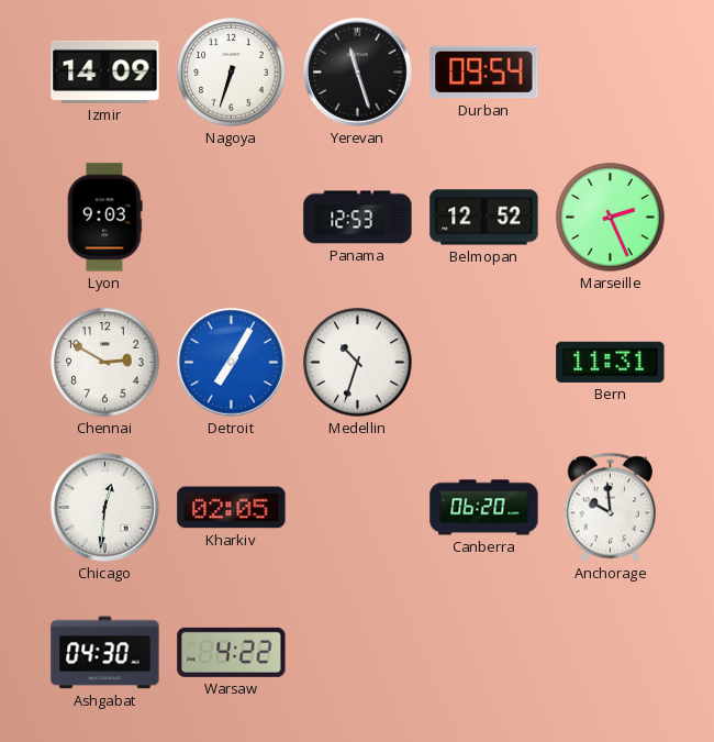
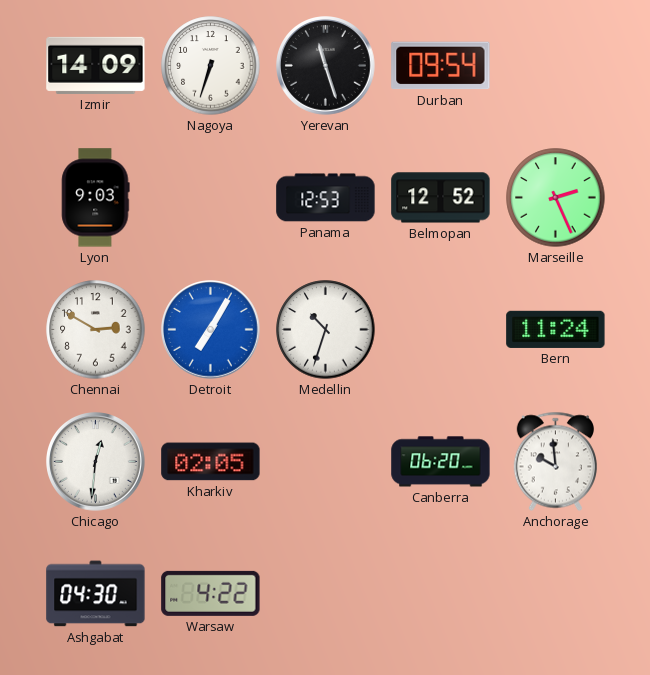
Bern: 11:31 -> 11:24 (556, 329)
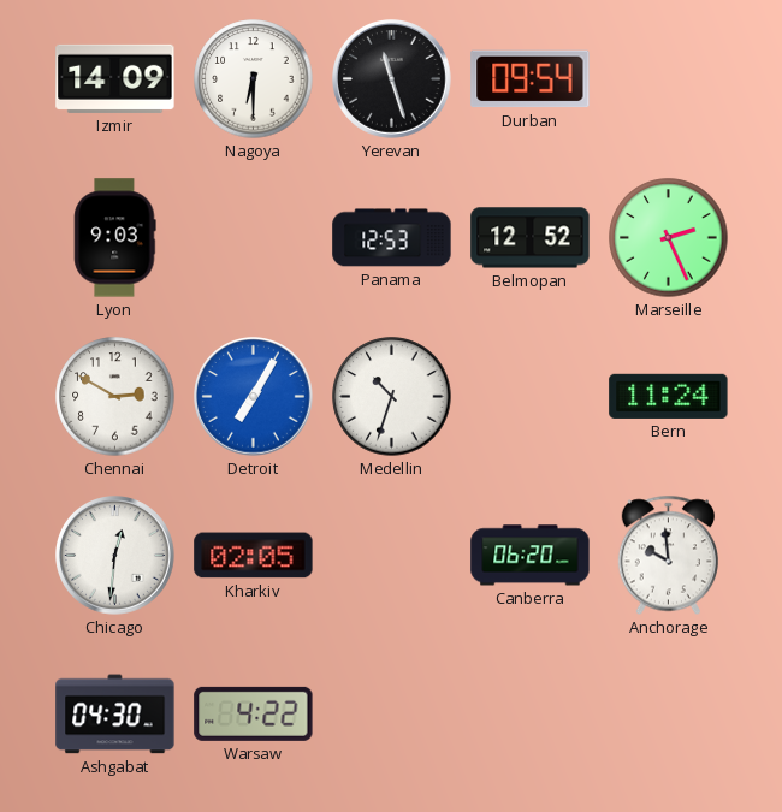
Nagoya: 6:33 -> 6:30 (254, 79)
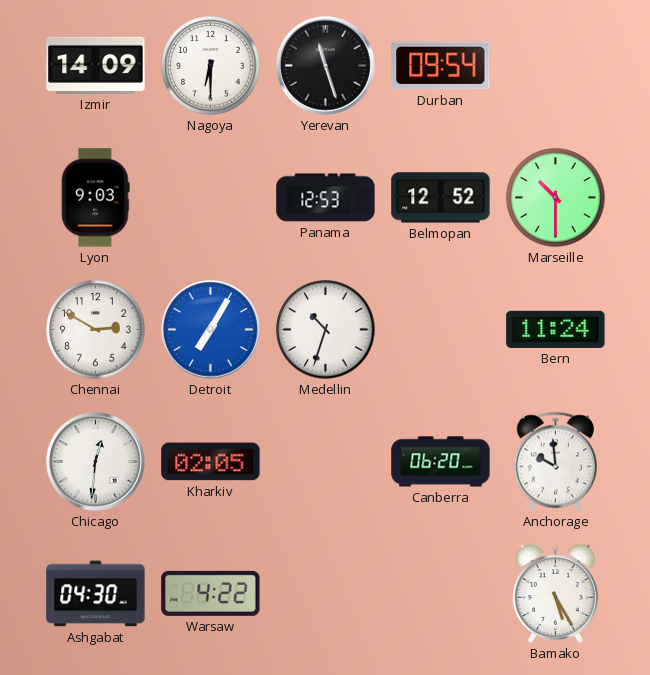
Marseille: 2:26 -> 10:30 (556, 198)
Bamako: none -> 5:25 (555, 594)
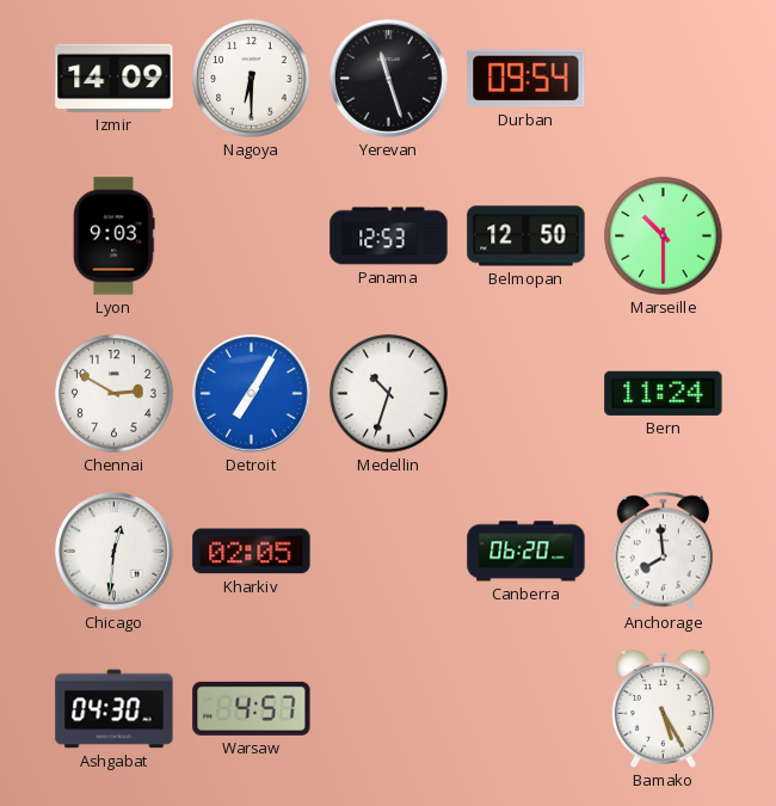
Belmopan: 12:52 -> 12:50 (526, 236)
Anchorage: 9:59 -> 7:59 (663, 552)
Warsaw: 4:22 -> 4:57 (252, 708)
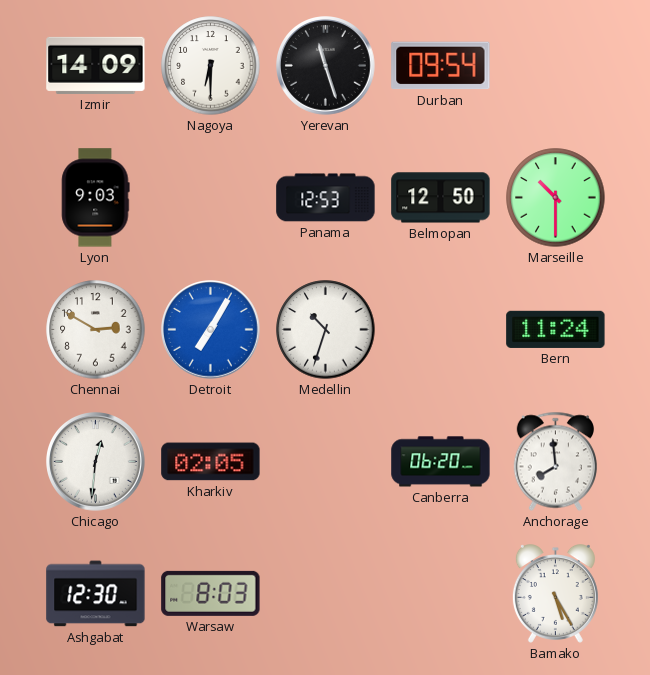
Ashgabat: 04:30 -> 12:30 (96, 594)
Warsaw: 4:57 -> 8:03 (211, 593)
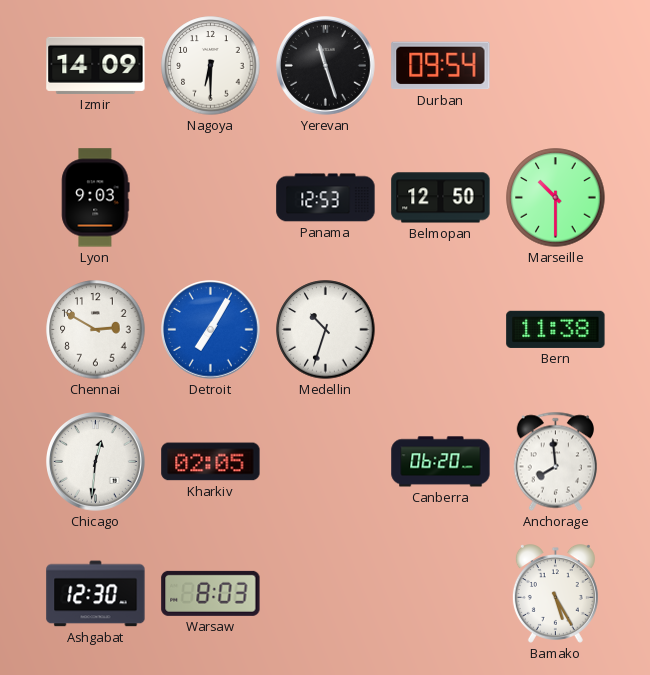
Bern: 11:24 -> 11:38 (556, 329)
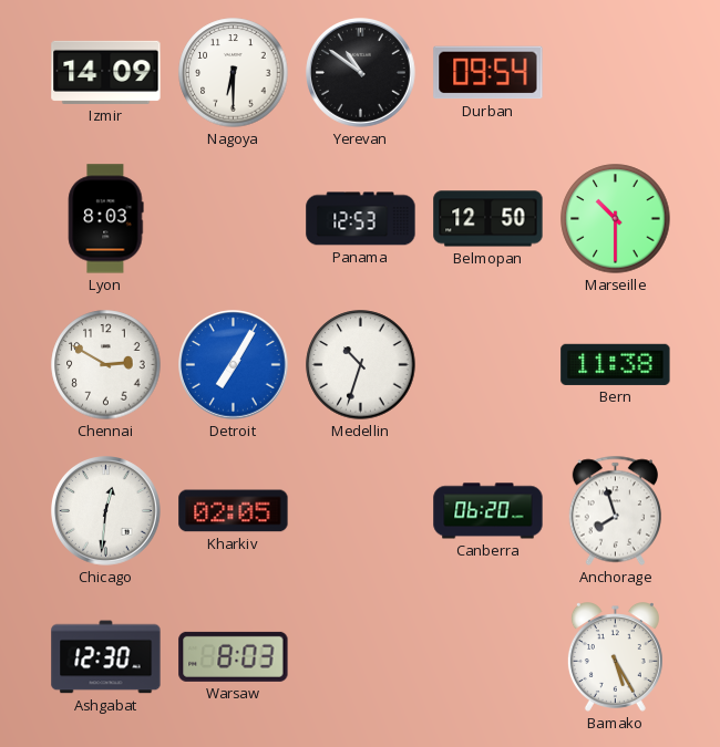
Yerevan: 11:27 -> 10:51 (361, 73)
Lyon: 9:03 -> 8:03 (106, 219)
Anchorage: 7:59 -> 7:57 (615, 511)
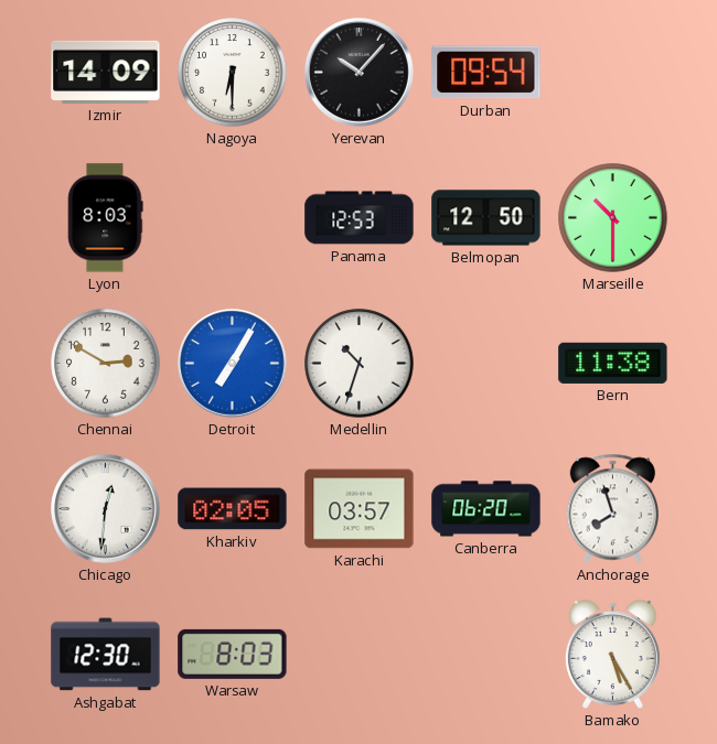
Yerevan: 10:51 -> 10:07 (360, 73)
Karachi: none -> 03:57 (360, 509)
